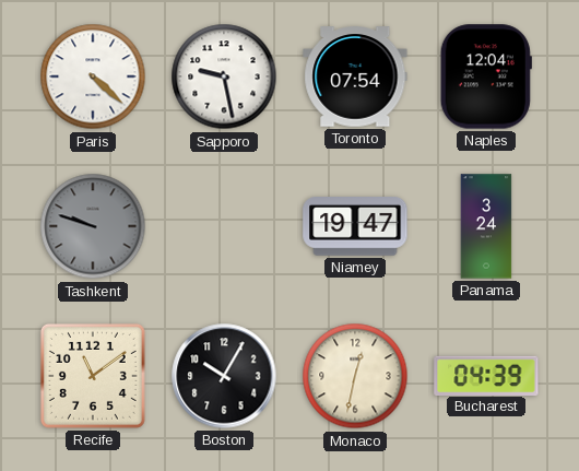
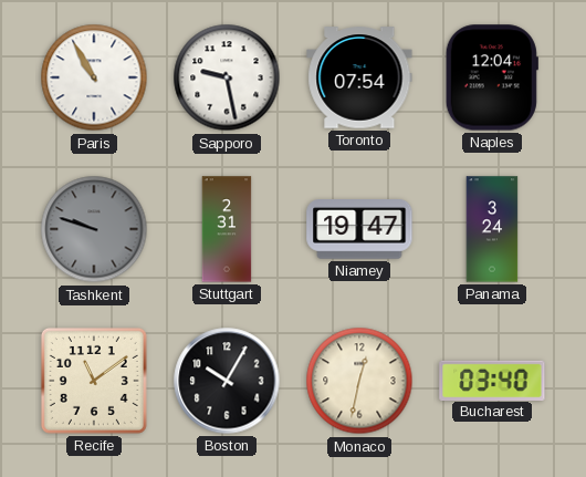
Paris: 4:22 -> 10:55 (94, 77)
Stuttgart: none -> 2:31 (227, 229)
Bucharest: 04:39 -> 03:40 (492, 380)
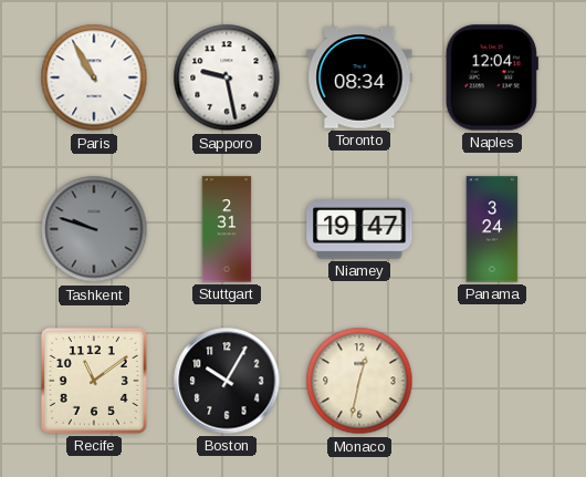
Toronto: 07:54 -> 08:34 (359, 77)
Bucharest: 03:40 -> none (492, 380)
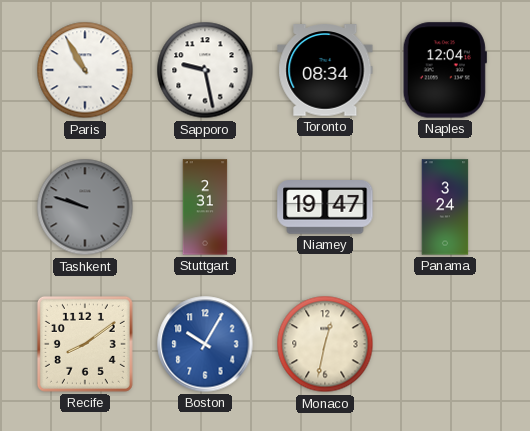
Recife: 11:09 -> 8:09 (85, 344)
Boston dial: black -> blue (205, 344)
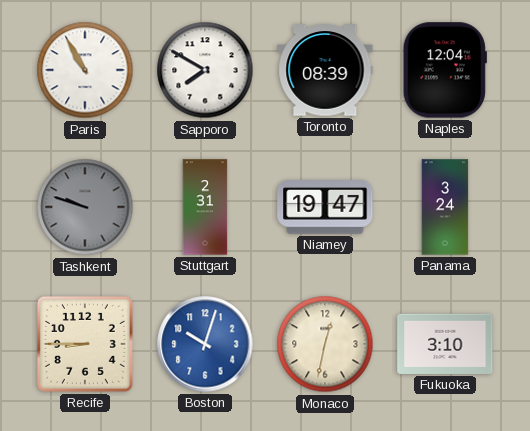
Sapporo: 9:28 -> 7:50 (205, 70)
Toronto: 08:34 -> 08:39 (325, 70)
Recife: 8:09 -> 8:45 (85, 344)
Boston: 10:05 -> 10:03 (205, 344)
Fukuoka: none -> 3:10 (445, 344)
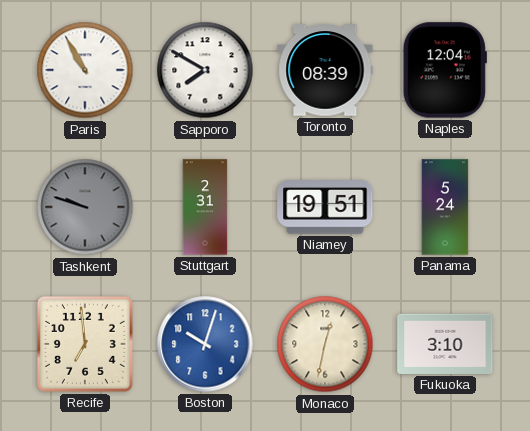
Niamey: 19:47 -> 19:51 (325, 207)
Panama: 3:24 -> 5:24 (445, 207)
Recife: 8:45 -> 6:59 (85, 344)
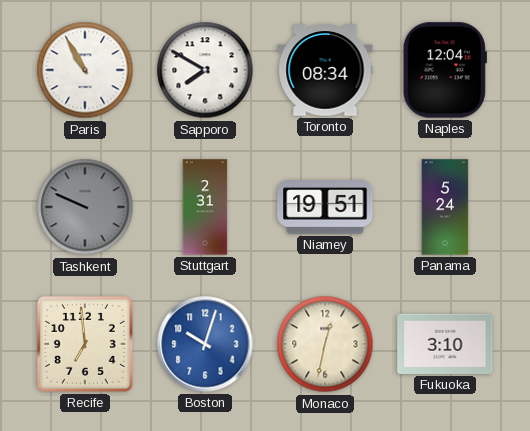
Toronto: 08:39 -> 08:34 (325, 70)
Tashkent: 9:48 -> 9:49 (85, 207)
